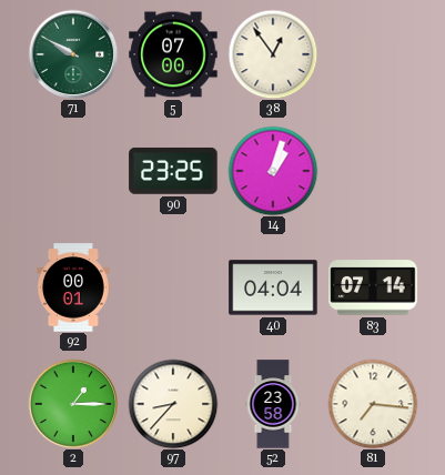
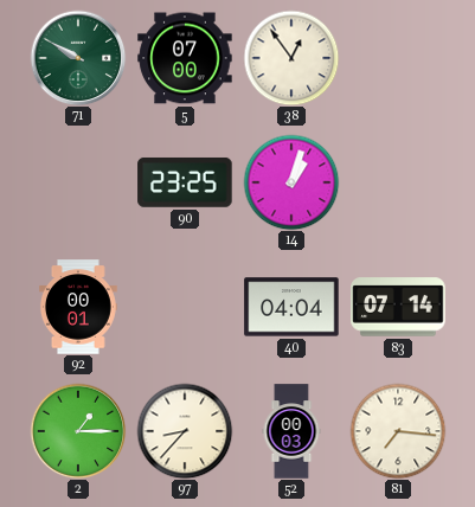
52: 23:58 -> 00:03 (291, 431)
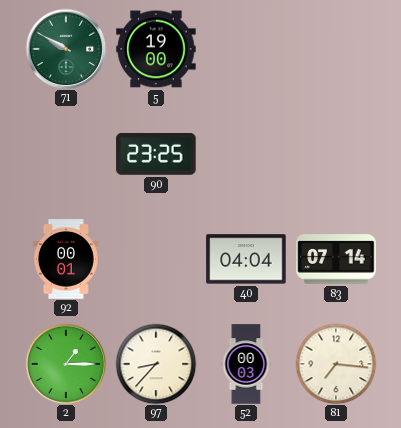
5: 07:00 -> 19:00 (156, 49)
38: 12:54 -> none (291, 58)
14: 1:03 -> none (291, 182)
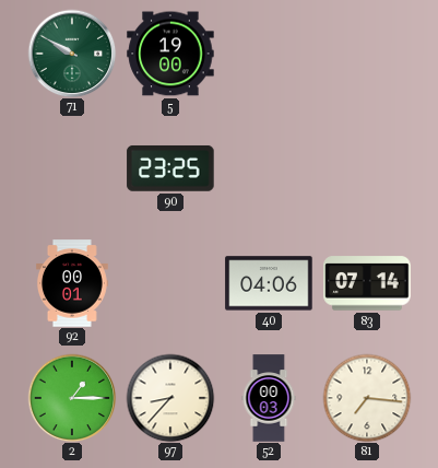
40: 04:04 -> 04:06 (269, 283)
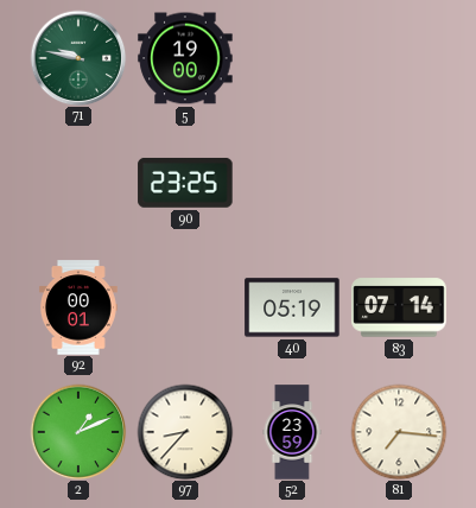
71: 9:50 -> 9:47 (78, 58)
40: 04:06 -> 05:19 (292, 307)
2: 1:15 -> 1:11 (78, 432)
52: 00:03 -> 23:59 (292, 432)
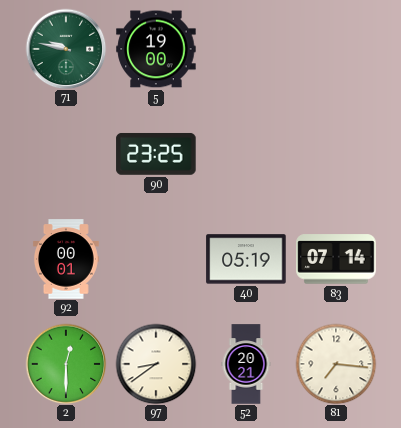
2: 1:11 -> 12:30 (66, 364)
97: 8:37 -> 8:39 (156, 364)
52: 23:59 -> 20:21 (246, 364)
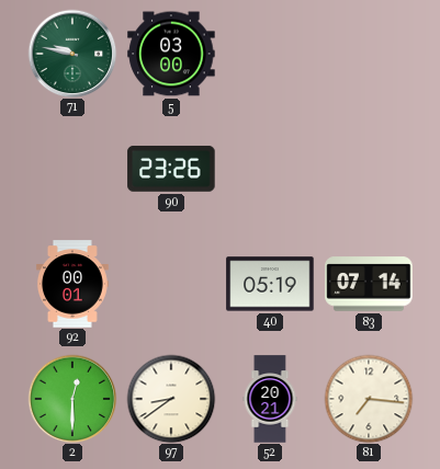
5: 19:00 -> 03:00 (171, 54)
90: 23:25 -> 23:26 (171, 169)
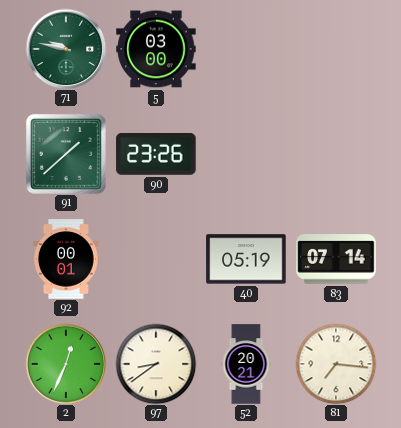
91: none -> 1:38 (66, 154)
2: 12:30 -> 12:34 (66, 364)
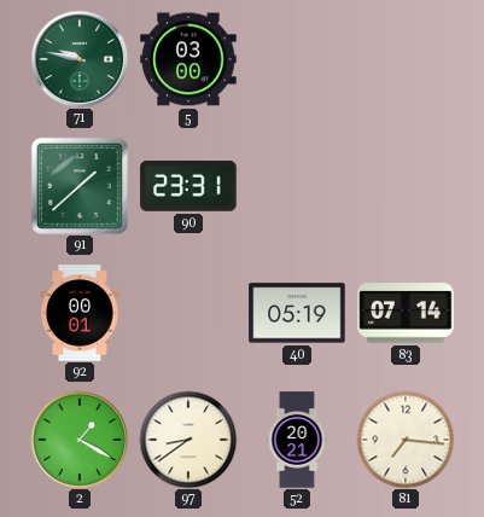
90: 23:26 -> 23:31 (188, 186)
2: 12:34 -> 1:20 (80, 440)
